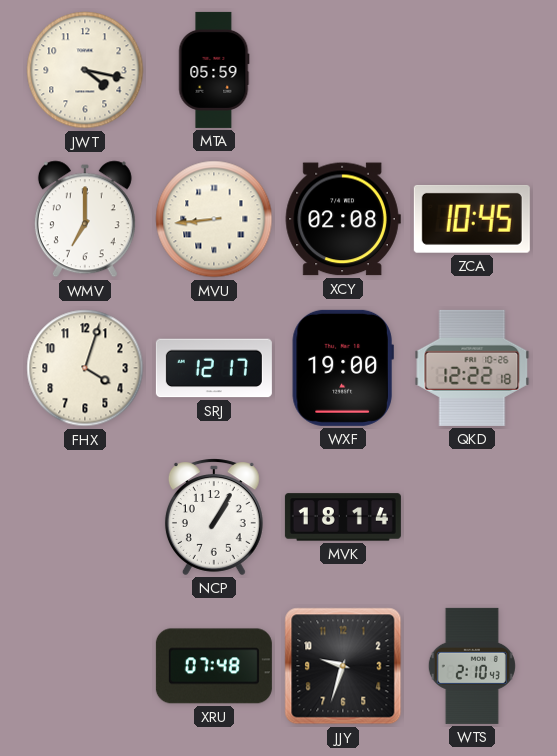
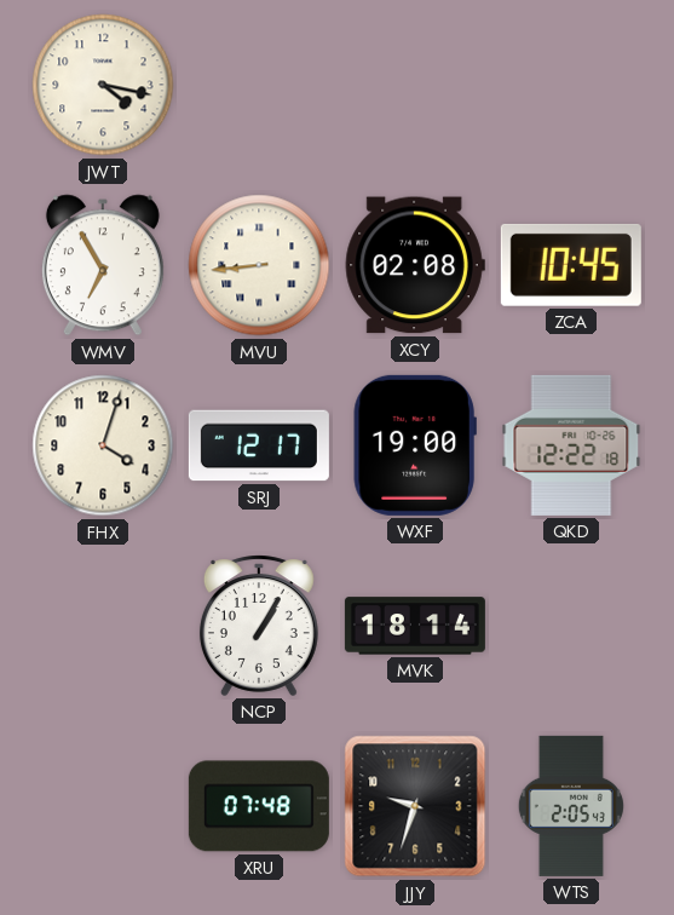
MTA: 05:59 -> none (214, 70)
WMV: 7:00 -> 6:55 (103, 265)
WTS: 2:10 -> 2:05 (571, 806)
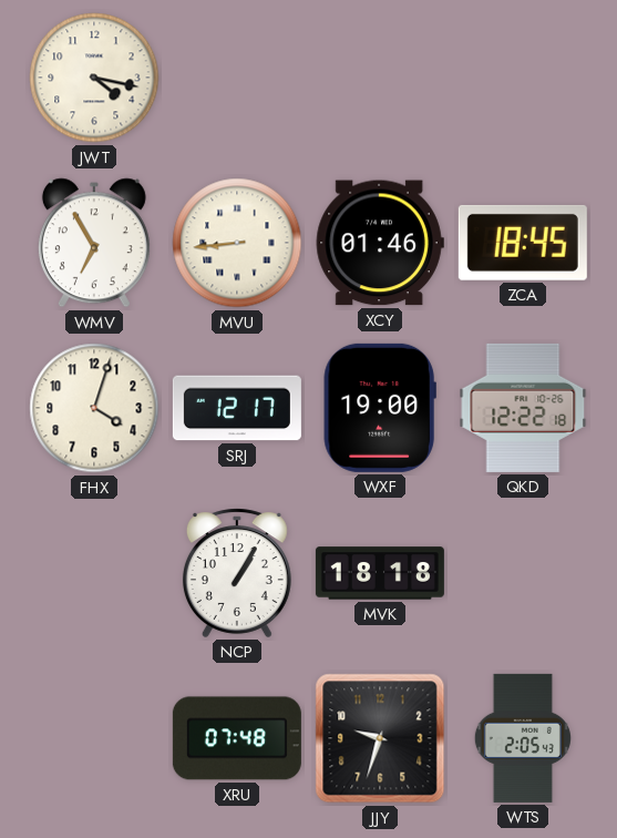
XCY: 02:08 -> 01:46 (380, 243)
ZCA: 10:45 -> 18:45 (523, 243)
MVK: 18:14 -> 18:18 (380, 573)
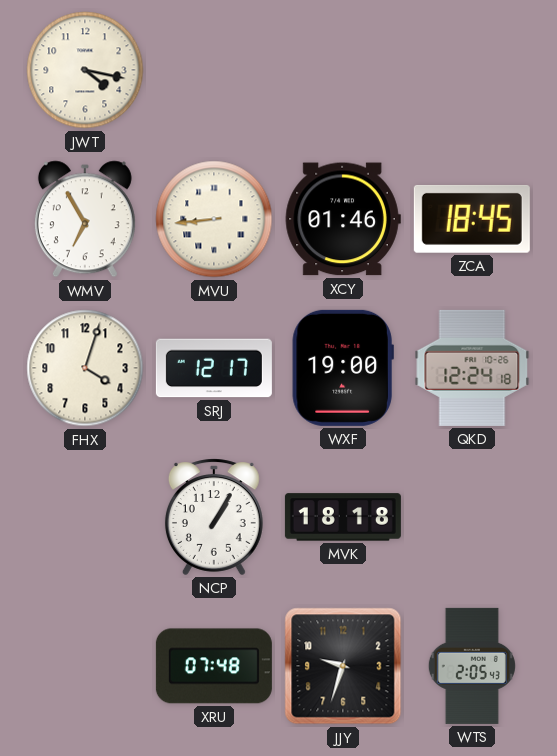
QKD: 12:22 -> 12:24 (472, 368)
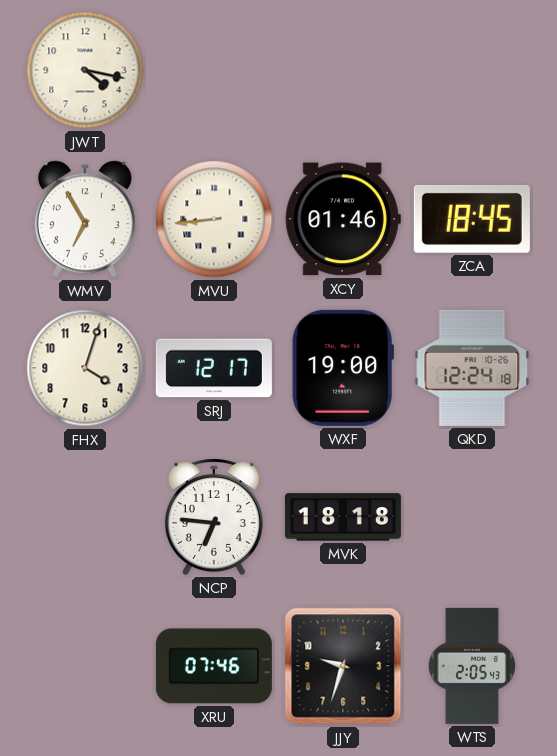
NCP: 1:05 -> 6:46 (214, 517)
XRU: 07:48 -> 07:46 (214, 666)
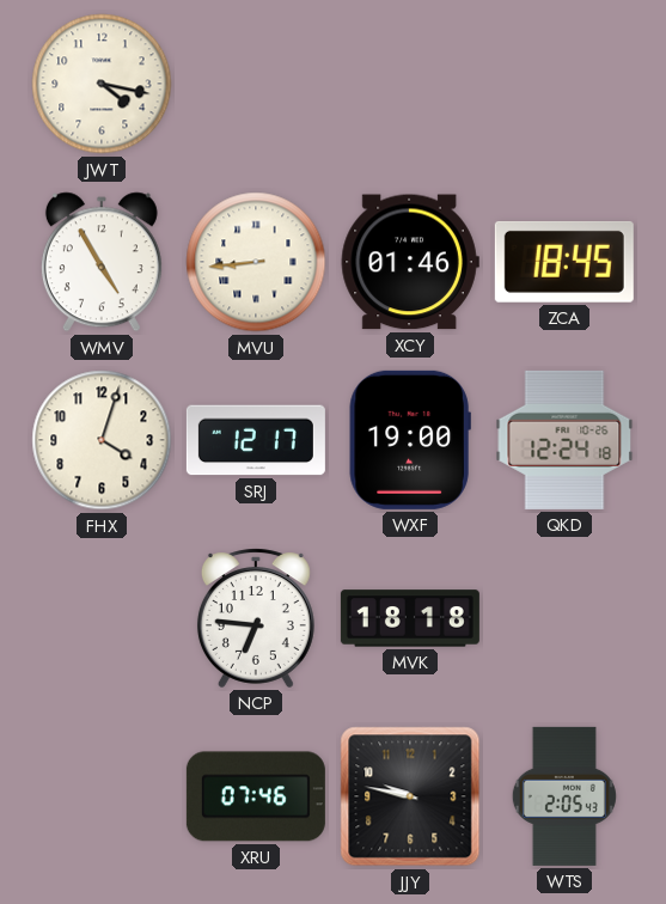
WMV: 6:55 -> 4:55 (102, 262)
JJY: 9:33 -> 9:47 (410, 796)
